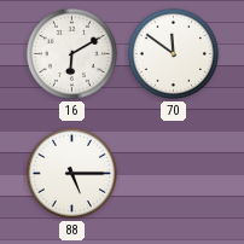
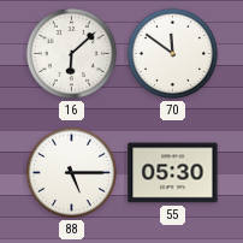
16: 6:10 -> 6:08 (71, 53)
55: none -> 05:30 (173, 173)
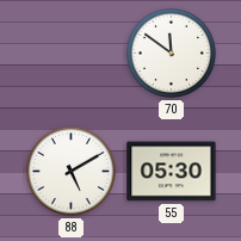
16: 6:08 -> none (71, 53)
88: 5:15 -> 5:10 (70, 171)
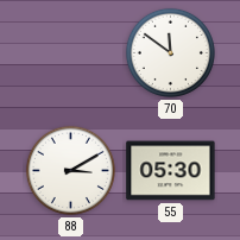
88: 5:10 -> 3:10 (70, 170)
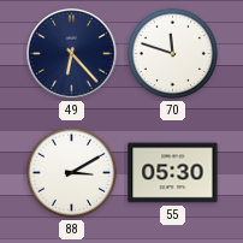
49: none -> 6:23 (72, 54)
70: 11:51 -> 11:48 (172, 53)
